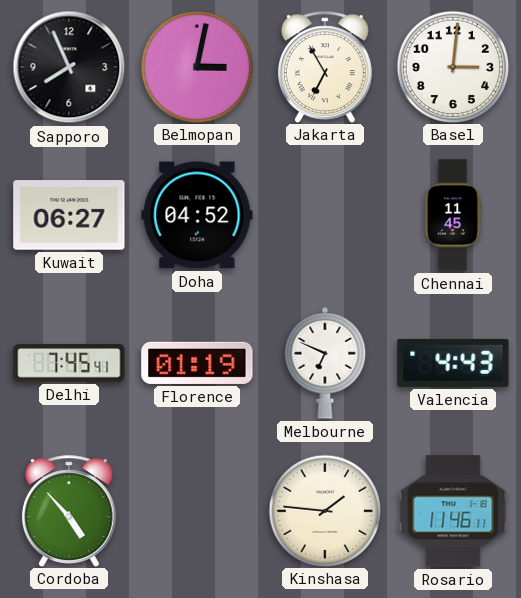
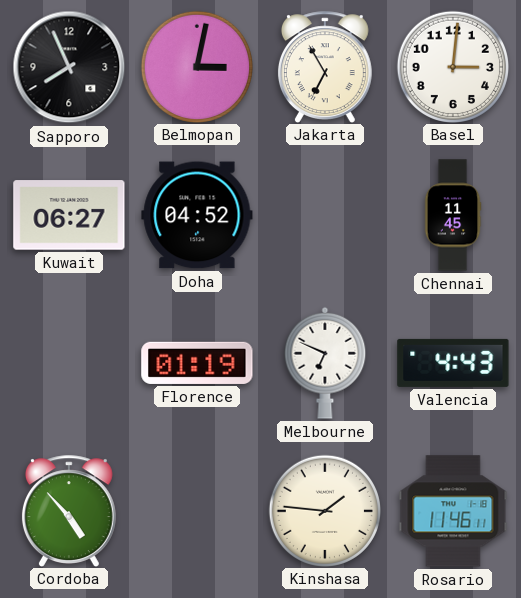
Delhi: 7:45 -> none (69, 363)
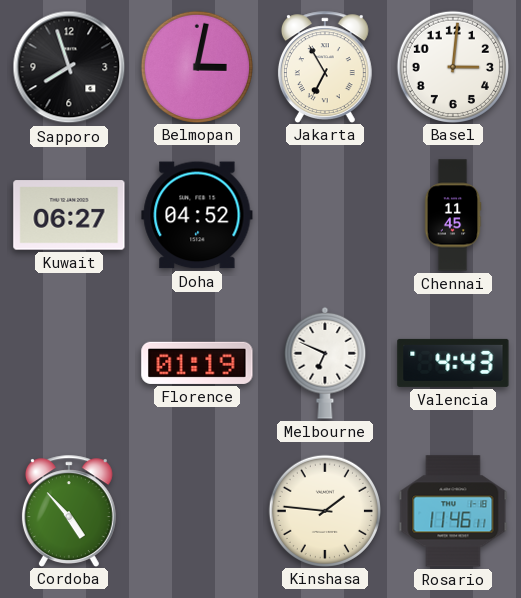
Sapporo: 7:56 -> 7:57 (69, 67)
